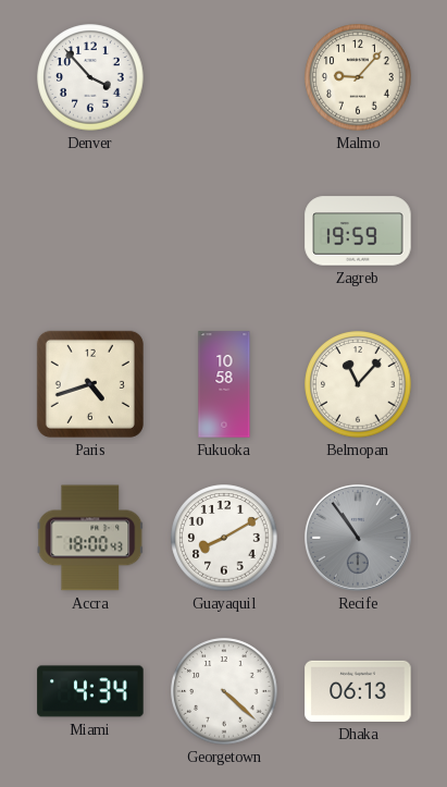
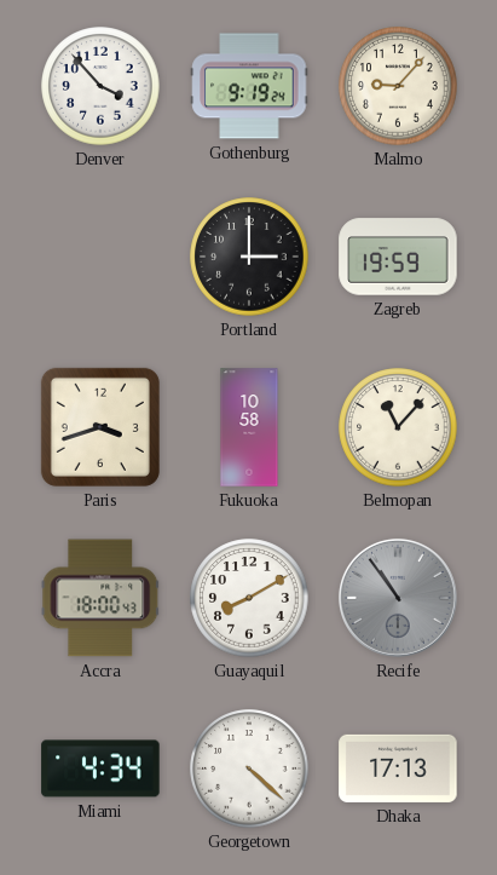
Gothenburg: none -> 9:19 (249, 86)
Portland: none -> 3:00 (249, 257)
Paris: 4:42 -> 3:42 (100, 427)
Dhaka: 06:13 -> 17:13 (398, 768)
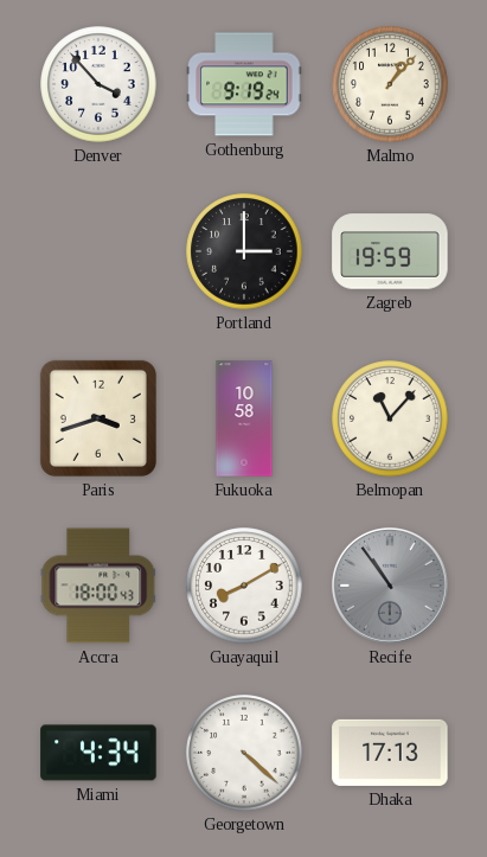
Malmo: 9:07 -> 1:07 (390, 84)
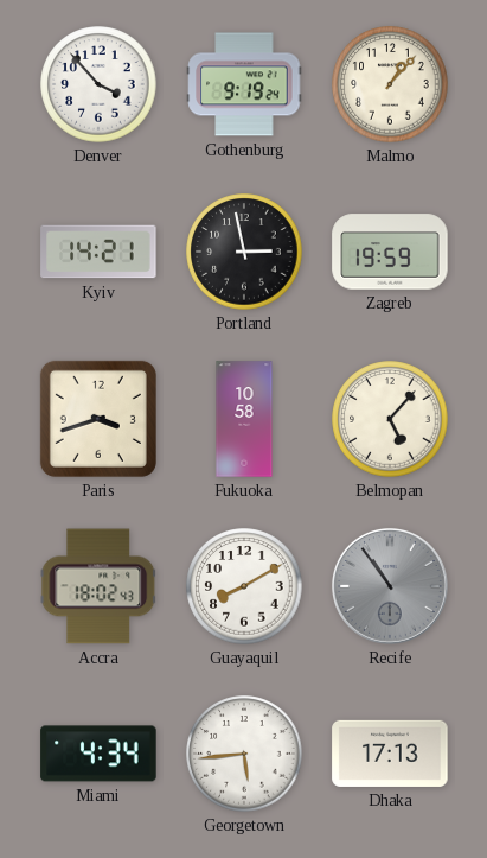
Kyiv: none -> 14:21 (98, 252)
Portland: 3:00 -> 2:58 (244, 252)
Belmopan: 11:07 -> 5:07 (390, 419)
Accra: 18:00 -> 18:02 (98, 586)
Georgetown: 4:22 -> 5:44 (244, 754)
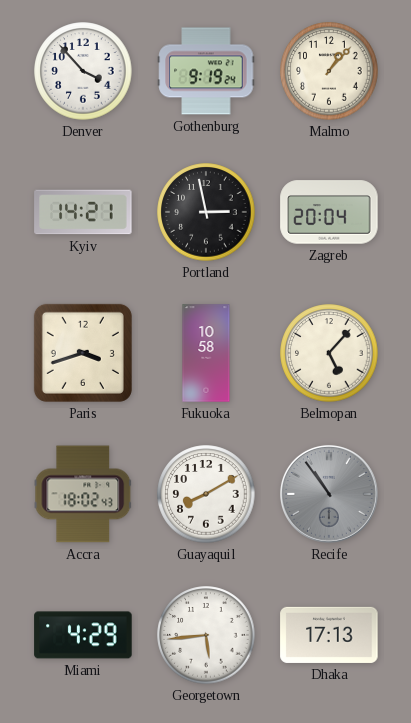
Zagreb: 19:59 -> 20:04 (329, 212)
Miami: 4:34 -> 4:29 (83, 635)
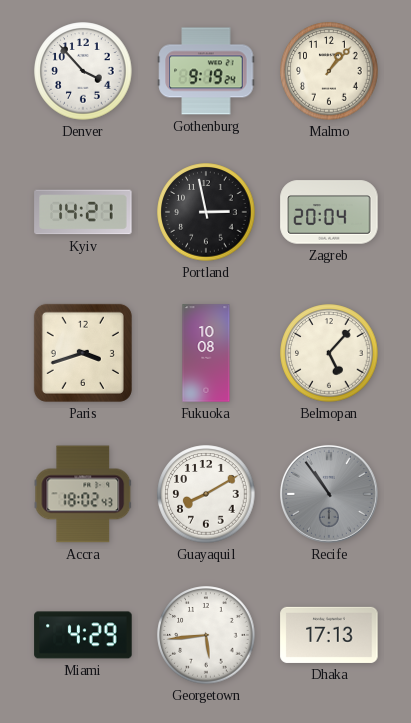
Fukuoka: 10:58 -> 10:08 (206, 353)
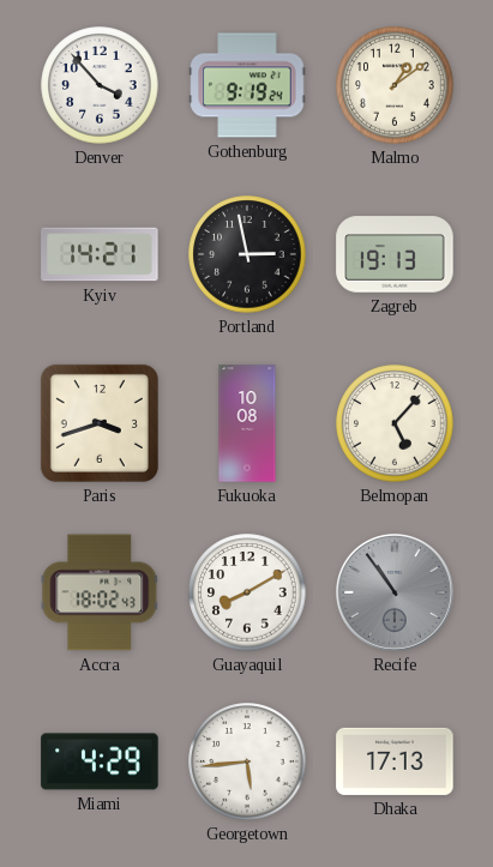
Malmo: 1:07 -> 1:09 (395, 85)
Zagreb: 20:04 -> 19:13 (395, 254)
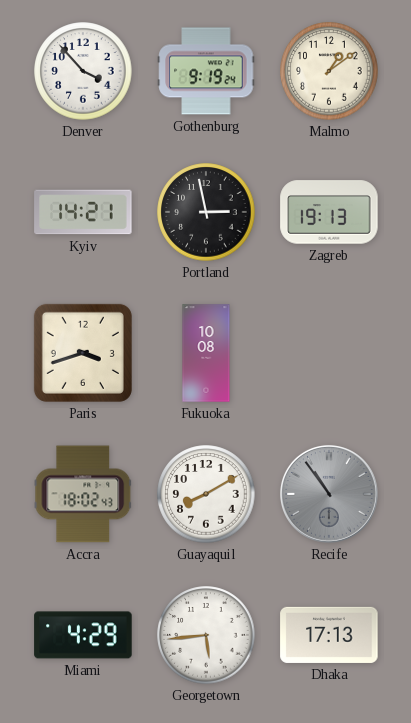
Belmopan: 5:07 -> none (395, 423)
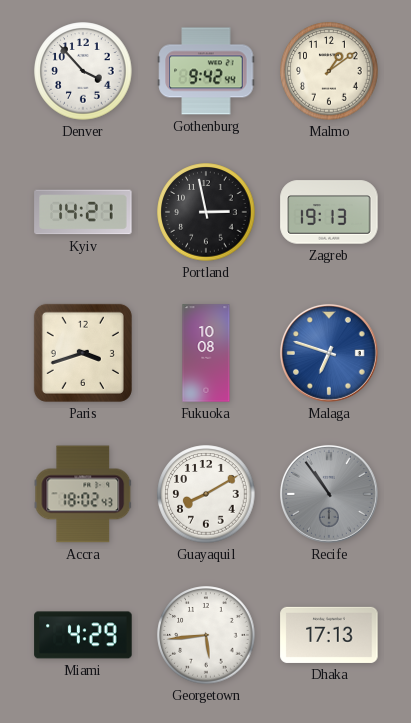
Gothenburg: 9:19 -> 9:42 (206, 71)
Malaga: none -> 6:48 (329, 353)
